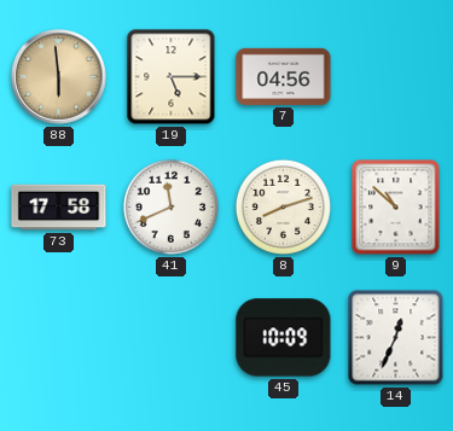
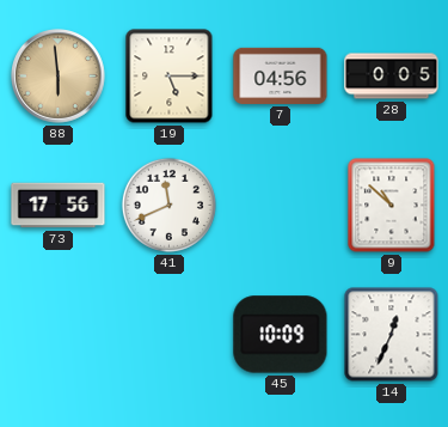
28: none -> 0:05 (392, 77)
73: 17:58 -> 17:56 (59, 206)
8: 8:12 -> none (283, 206)
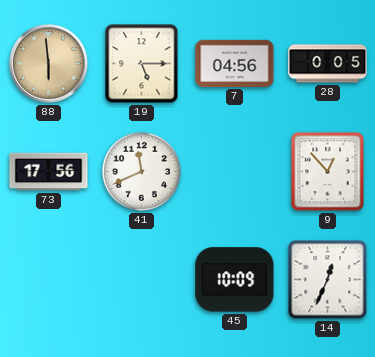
9: 10:52 -> 12:53 (328, 172)
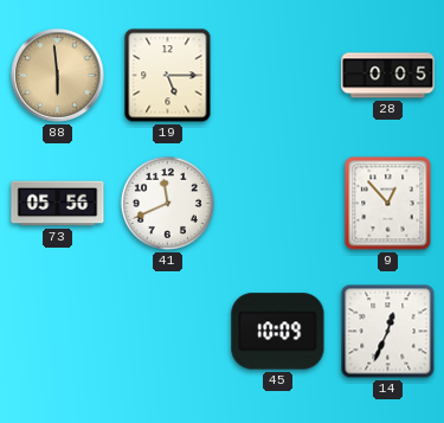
7: 04:56 -> none (235, 63)
73: 17:56 -> 05:56 (58, 204)
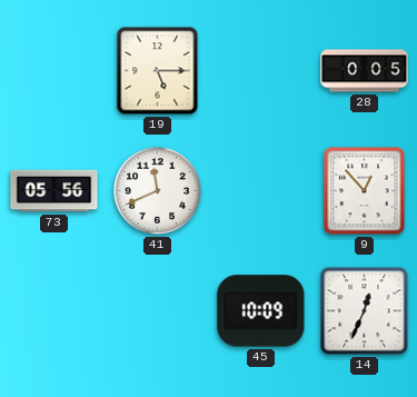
88: 5:59 -> none (58, 76)
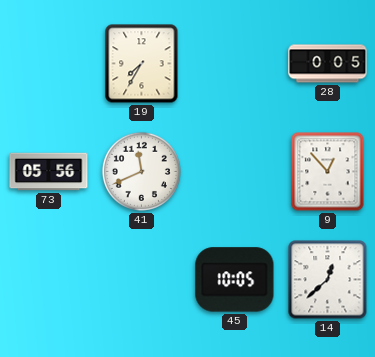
19: 5:15 -> 7:35 (142, 64)
45: 10:09 -> 10:05 (235, 280)
14: 12:34 -> 12:38 (328, 280)
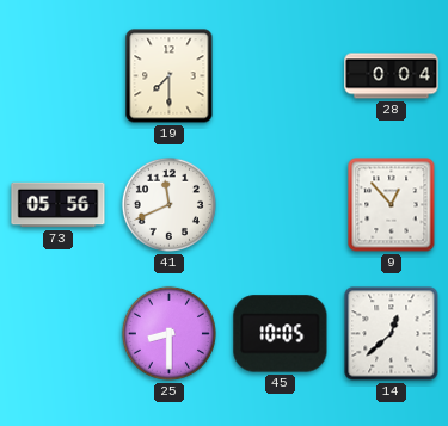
19: 7:35 -> 7:30 (170, 76)
28: 0:05 -> 0:04 (392, 76)
25: none -> 8:30 (168, 333)
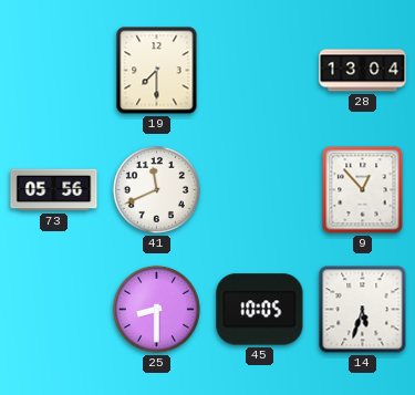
28: 0:04 -> 13:04 (363, 71)
14: 12:38 -> 5:33 (363, 310)
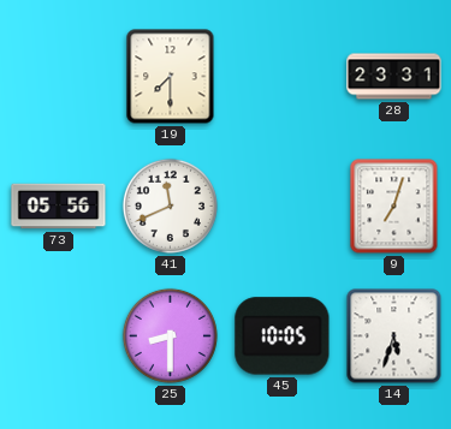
28: 13:04 -> 23:31 (394, 77)
9: 12:53 -> 7:03 (394, 207)
